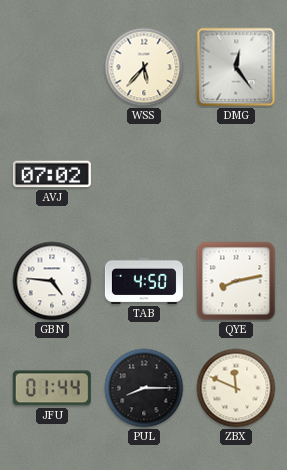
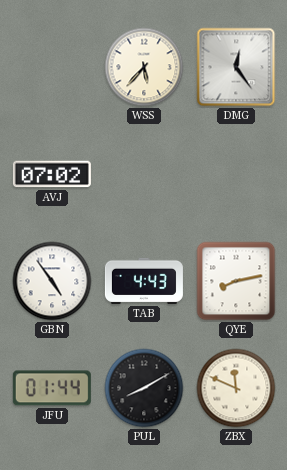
GBN: 4:46 -> 4:54 (52, 281)
TAB: 4:50 -> 4:43 (144, 281)
PUL: 8:15 -> 8:10 (144, 388)
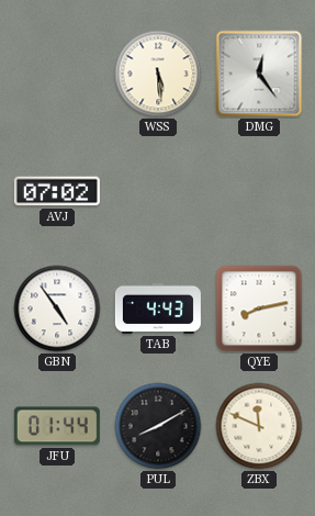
WSS: 5:37 -> 5:29 (158, 74)
